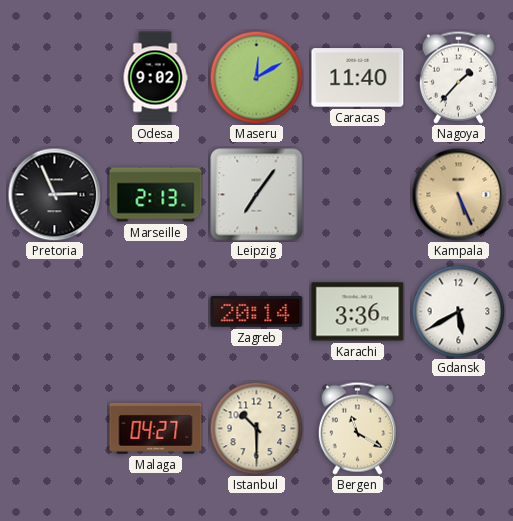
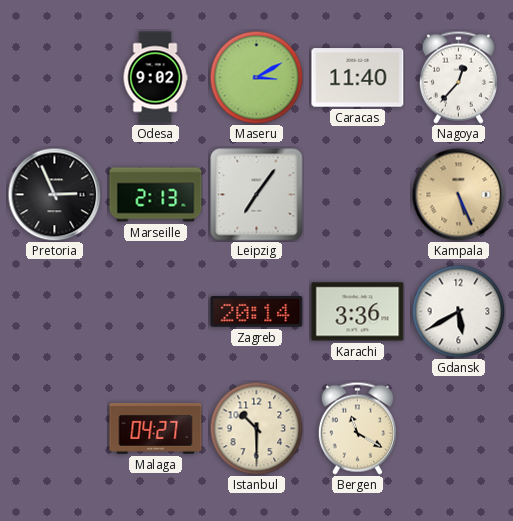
Maseru: 12:10 -> 3:10 (256, 77)
Nagoya: 1:37 -> 12:37 (458, 77)
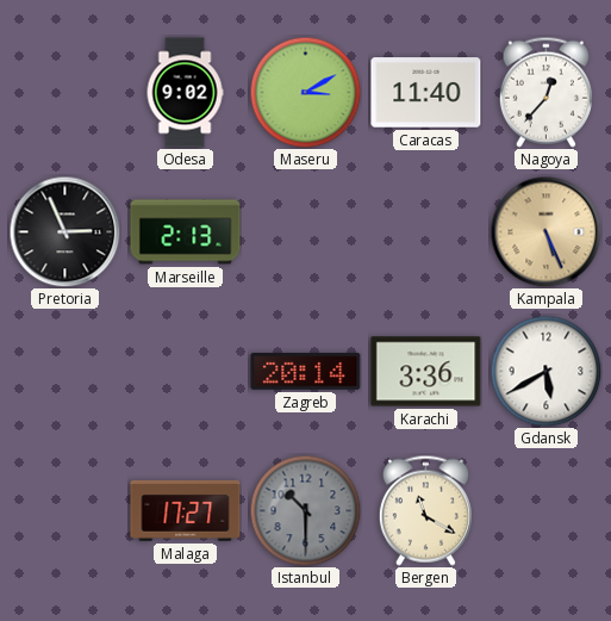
Leipzig: 7:06 -> none (257, 195)
Malaga: 04:27 -> 17:27 (186, 510)
Istanbul dial: cream -> grey (305, 510)
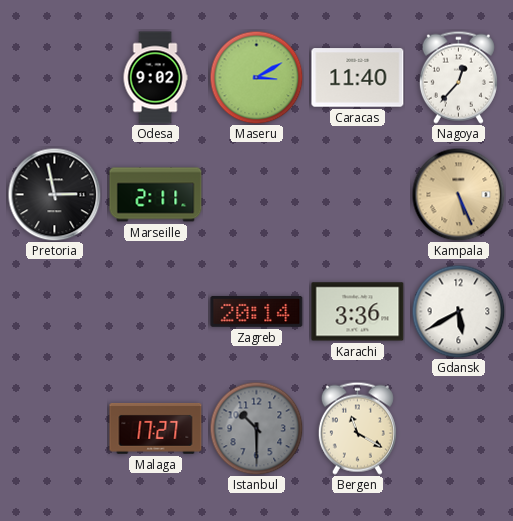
Pretoria: 2:56 -> 2:58 (54, 194)
Marseille: 2:13 -> 2:11 (156, 195)
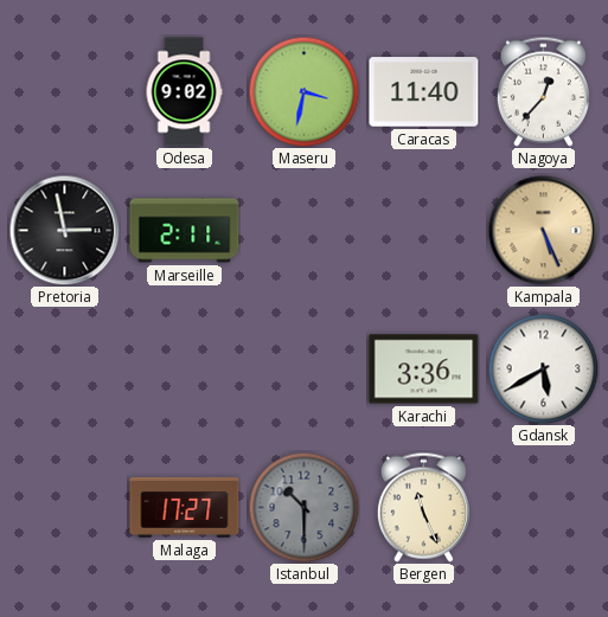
Maseru: 3:10 -> 3:32 (303, 91)
Zagreb: 20:14 -> none (257, 312)
Bergen: 11:20 -> 11:26 (423, 507)
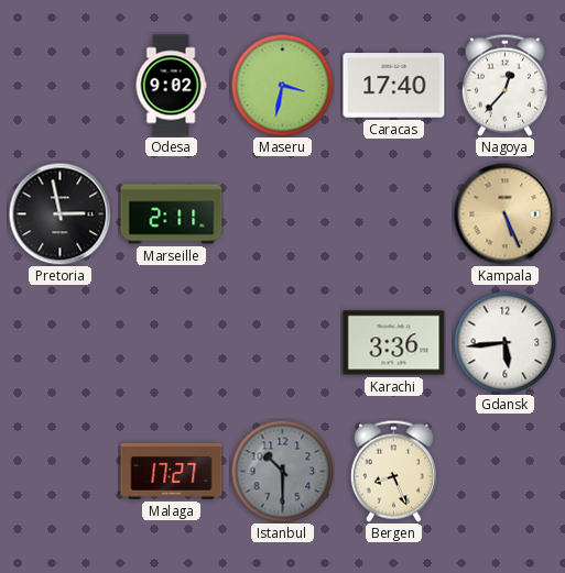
Caracas: 11:40 -> 17:40 (394, 86)
Gdansk: 5:40 -> 5:44 (504, 342)
Bergen: 11:26 -> 8:26 (393, 471)
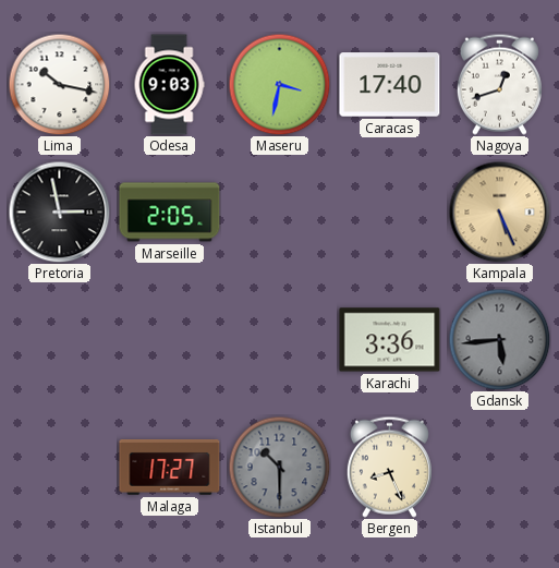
Lima: none -> 10:17 (59, 84)
Odesa: 9:02 -> 9:03 (169, 85)
Nagoya: 12:37 -> 12:42 (499, 84)
Marseille: 2:11 -> 2:05 (170, 213)
Gdansk dial: white -> grey (499, 339)
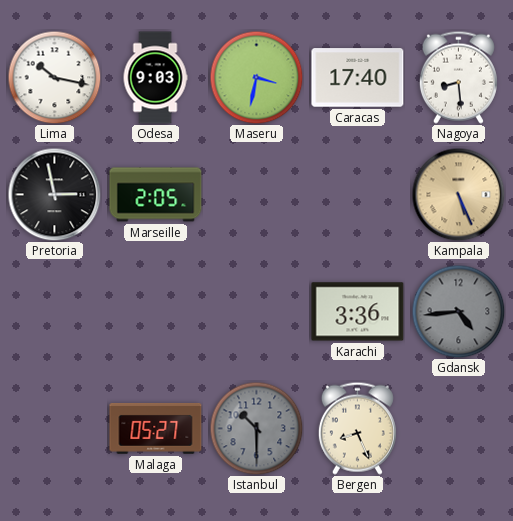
Nagoya: 12:42 -> 8:29 (458, 77)
Gdansk: 5:44 -> 4:44 (458, 311)
Malaga: 17:27 -> 05:27 (156, 428)
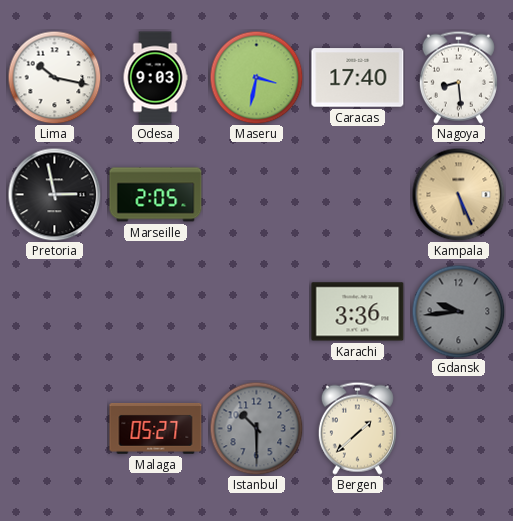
Gdansk: 4:44 -> 9:44 (458, 311)
Bergen: 8:26 -> 1:38 (357, 428)
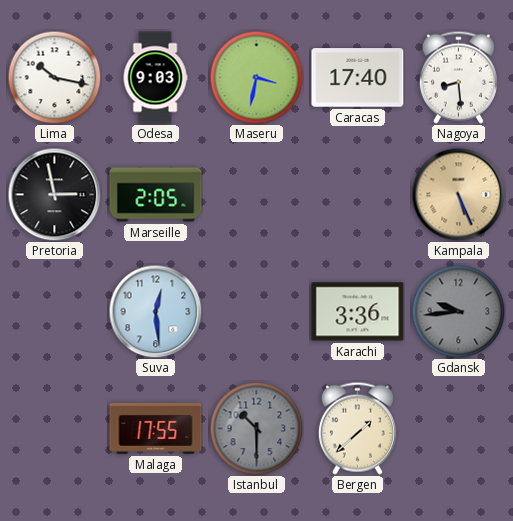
Suva: none -> 12:29 (155, 311)
Malaga: 05:27 -> 17:55 (156, 428)
